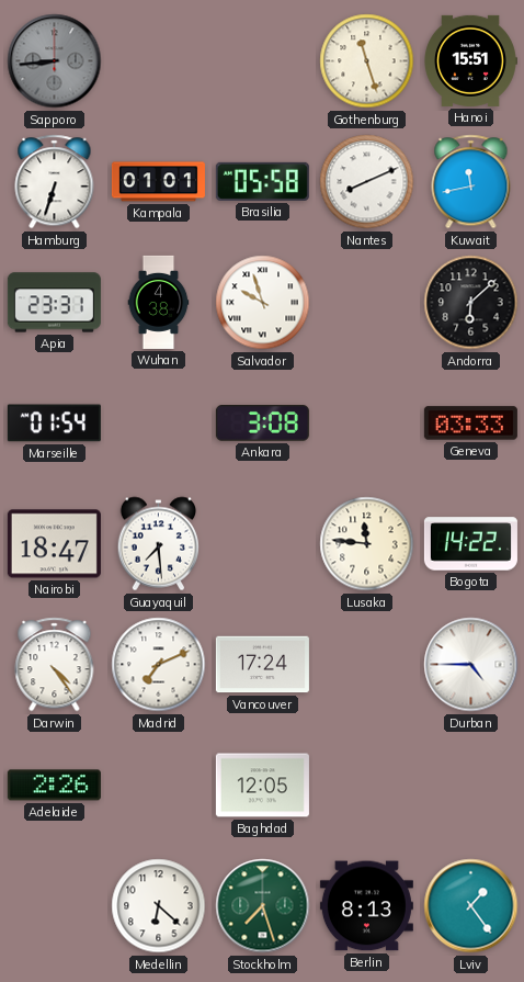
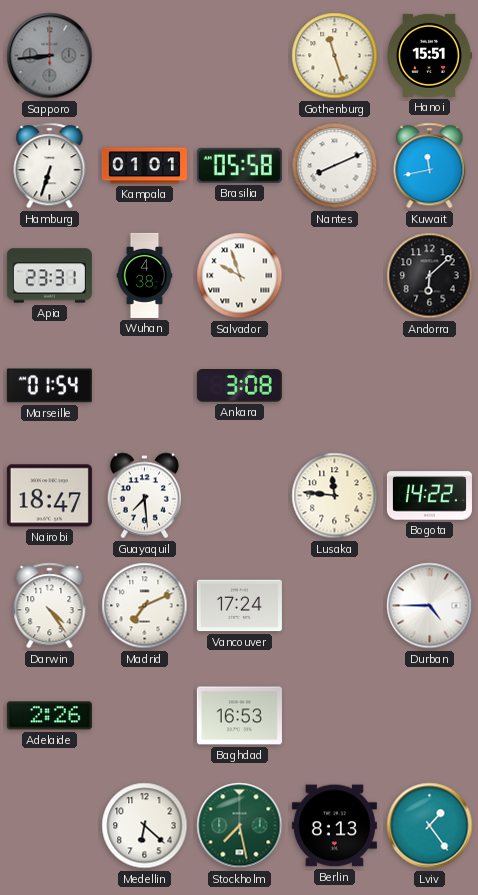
Geneva: 03:33 -> none (470, 424)
Baghdad: 12:05 -> 16:53 (239, 716)
Stockholm: 7:27 -> 7:28 (240, 826)
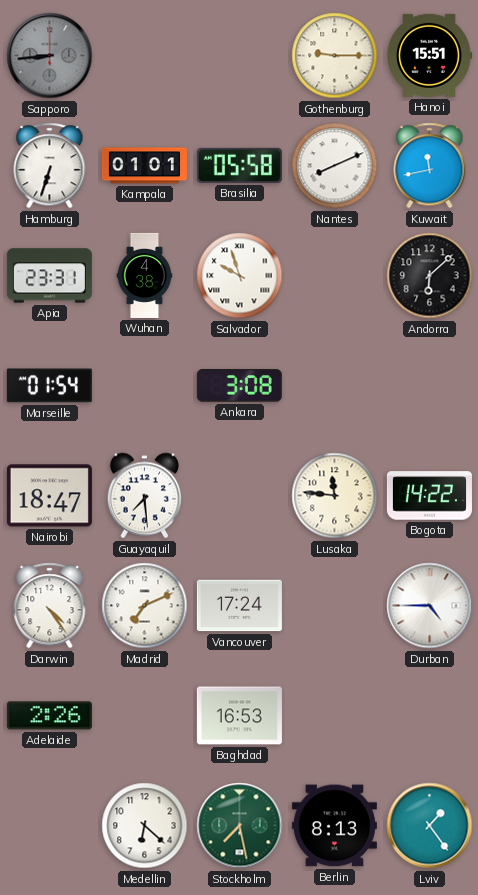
Gothenburg: 11:27 -> 9:15 (335, 56)
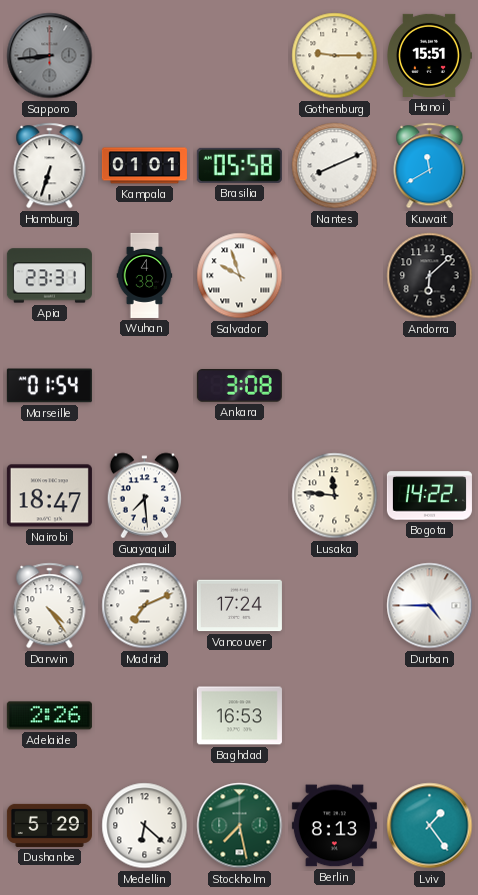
Kuwait: 11:43 -> 11:40 (430, 166)
Dushanbe: none -> 5:29 (49, 825)
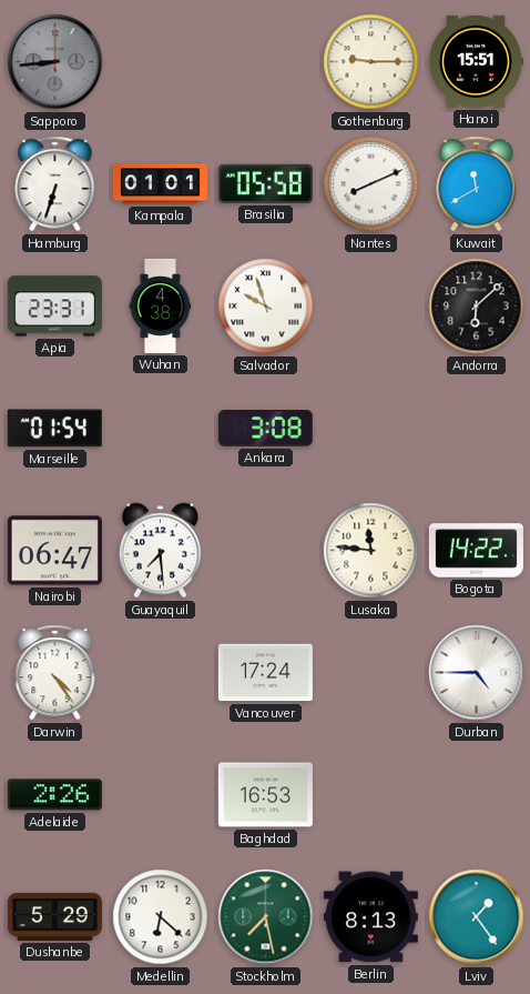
Nairobi: 18:47 -> 06:47 (54, 551)
Madrid: 7:11 -> none (145, 606)
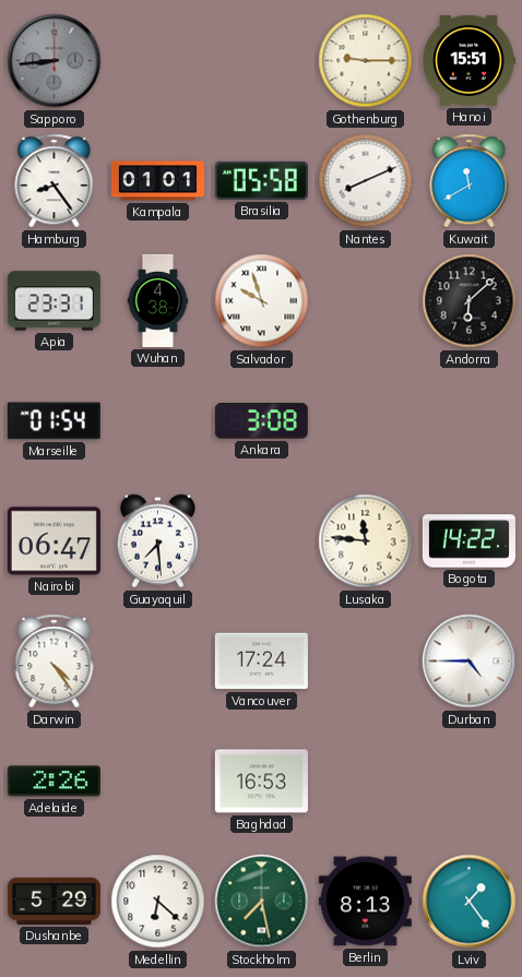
Hamburg: 6:33 -> 8:24 (55, 181)
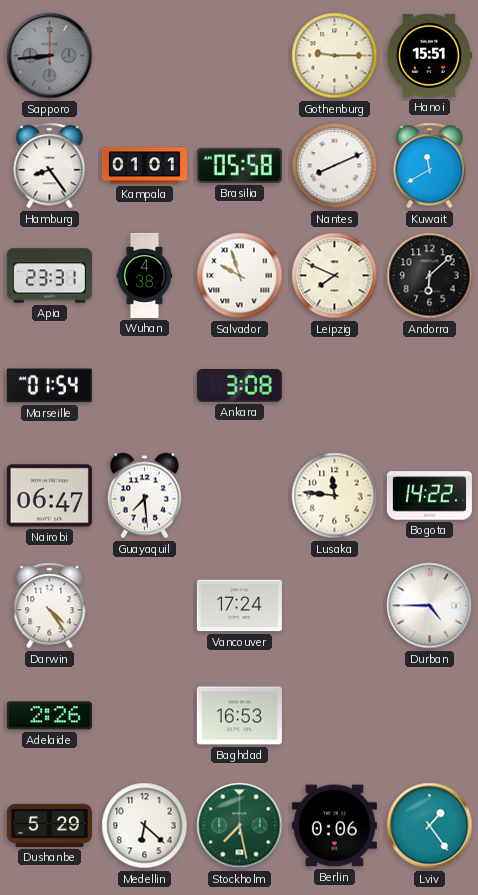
Leipzig: none -> 7:49 (335, 276)
Berlin: 8:13 -> 0:06 (334, 826)
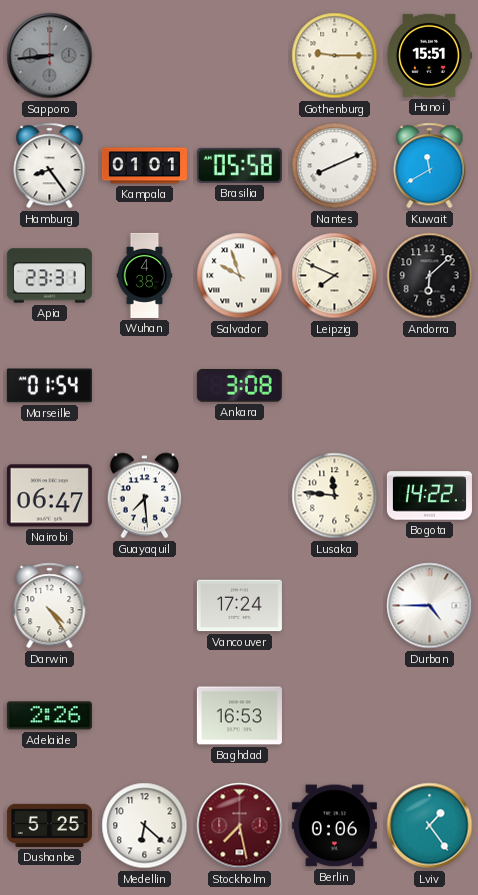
Dushanbe: 5:29 -> 5:25 (49, 825)
Stockholm dial: green -> burgundy (240, 826)
